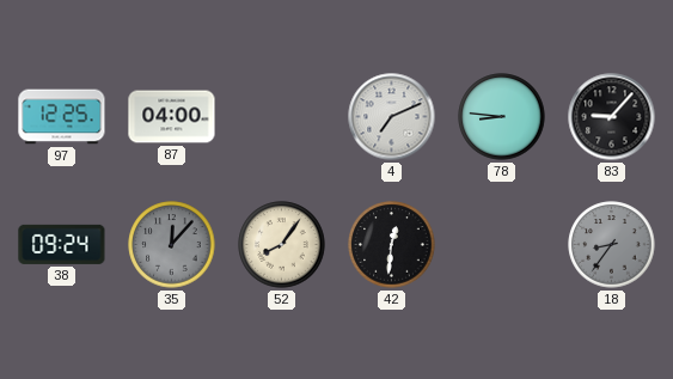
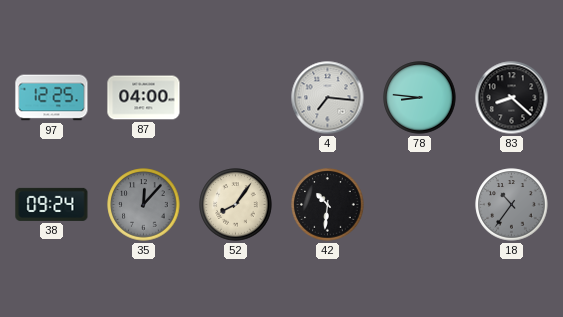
4: 7:11 -> 7:16 (328, 98)
83: 9:07 -> 8:22 (512, 98)
42: 12:31 -> 10:31 (328, 205)
18: 8:36 -> 10:36 (512, 205)
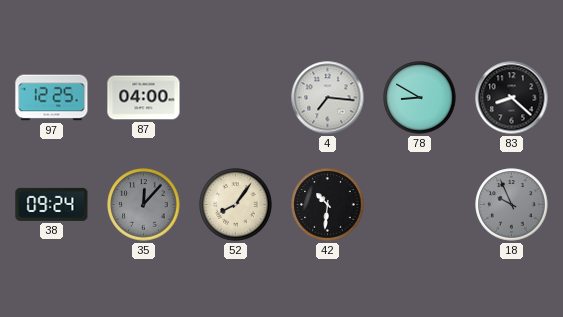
78: 8:46 -> 8:50 (420, 98)
18: 10:36 -> 9:56 (512, 205)
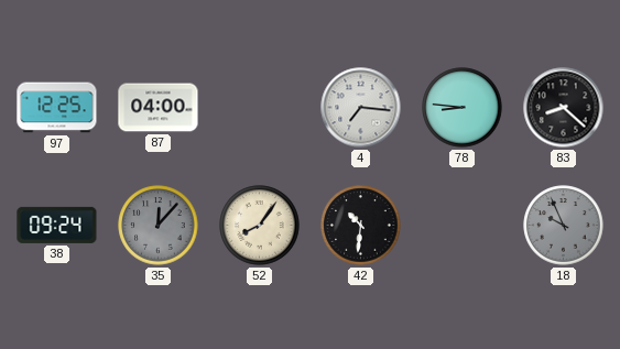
78: 8:50 -> 8:46 (463, 108)
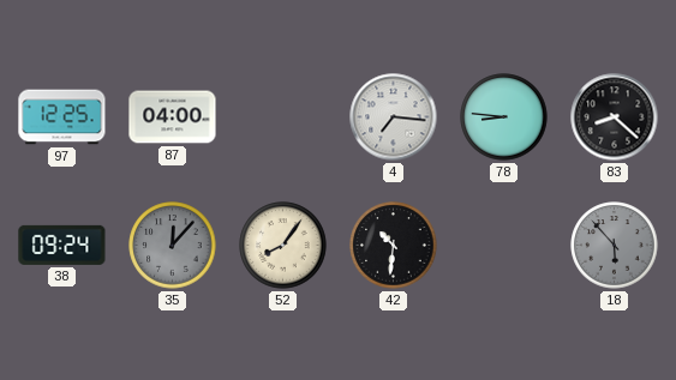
18: 9:56 -> 5:53 (615, 246)
